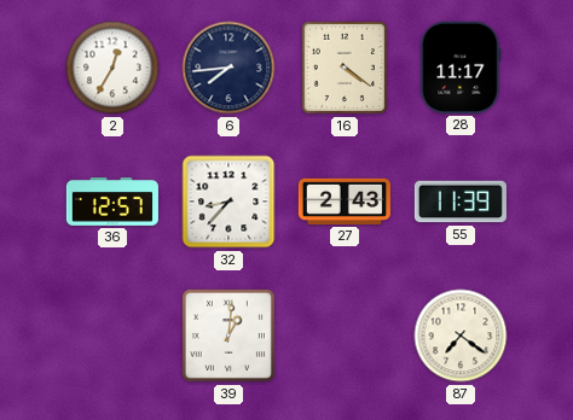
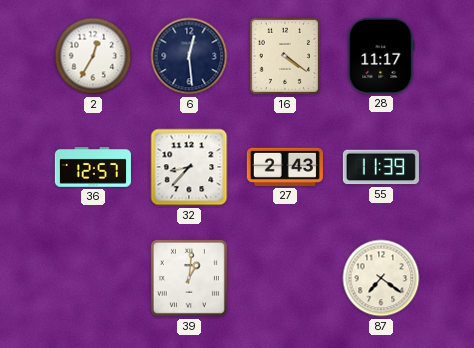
6: 7:44 -> 12:29 (189, 56)
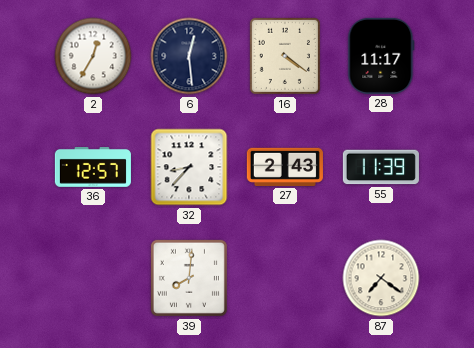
39: 1:01 -> 8:01 (189, 278)
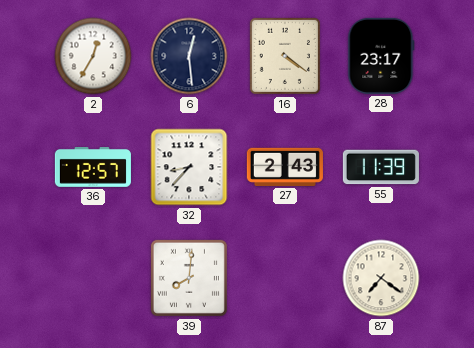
28: 11:17 -> 23:17 (381, 56)
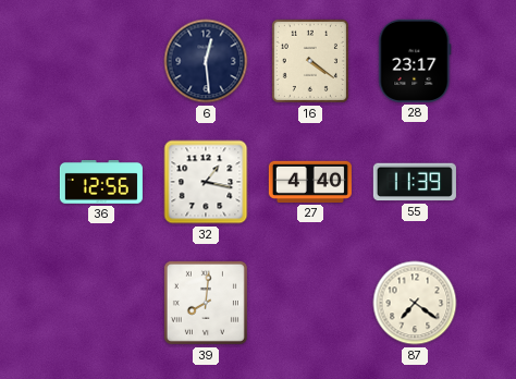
2: 12:35 -> none (93, 56)
36: 12:57 -> 12:56 (101, 183)
32: 8:37 -> 1:17 (206, 182)
27: 2:43 -> 4:40 (310, 182)
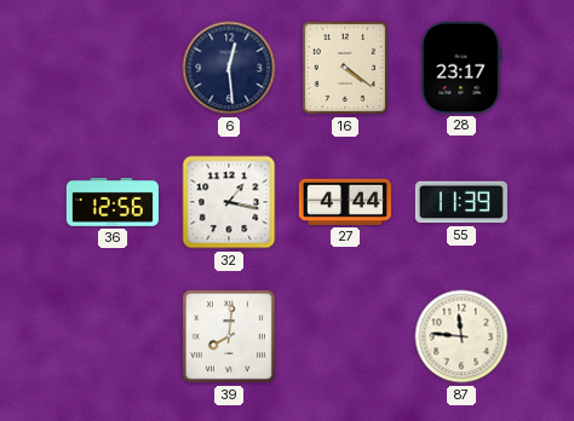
27: 4:40 -> 4:44 (345, 202)
87: 7:21 -> 11:46 (461, 336)
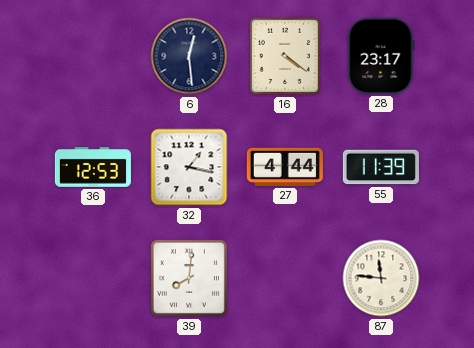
36: 12:56 -> 12:53 (93, 168)
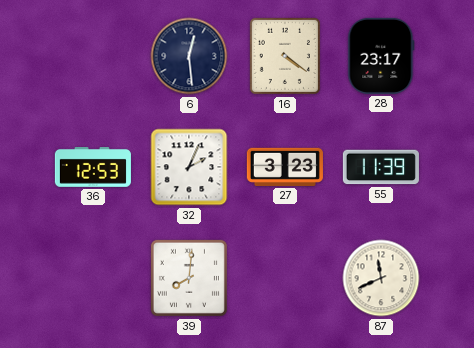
32: 1:17 -> 2:04 (189, 167)
27: 4:44 -> 3:23 (285, 167)
87: 11:46 -> 11:41 (381, 278)
